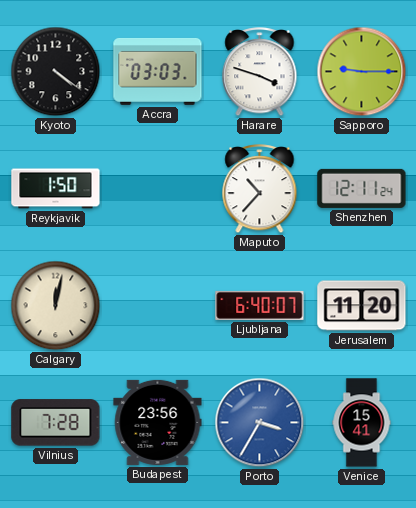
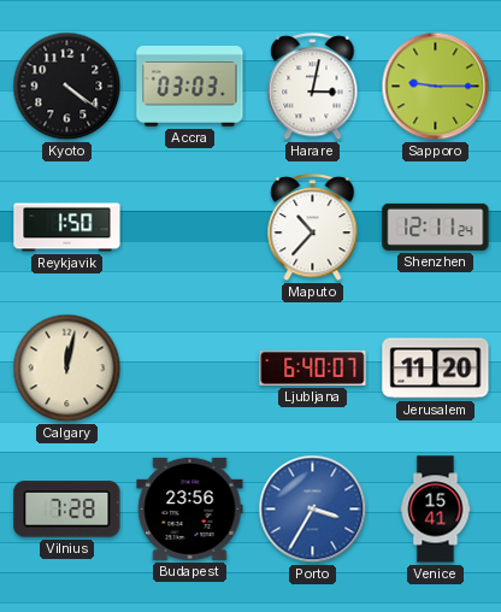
Harare: 3:48 -> 3:02 (313, 87)
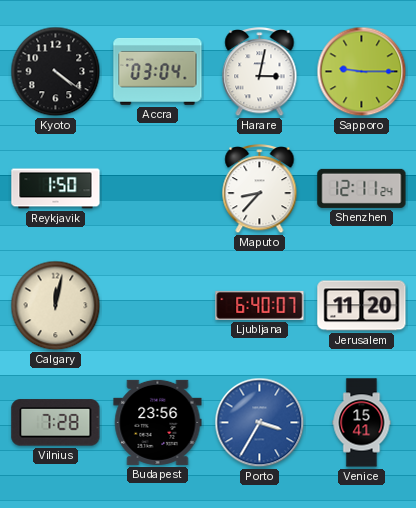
Accra: 03:03 -> 03:04 (158, 71)
Maputo: 10:37 -> 8:37 (260, 189)
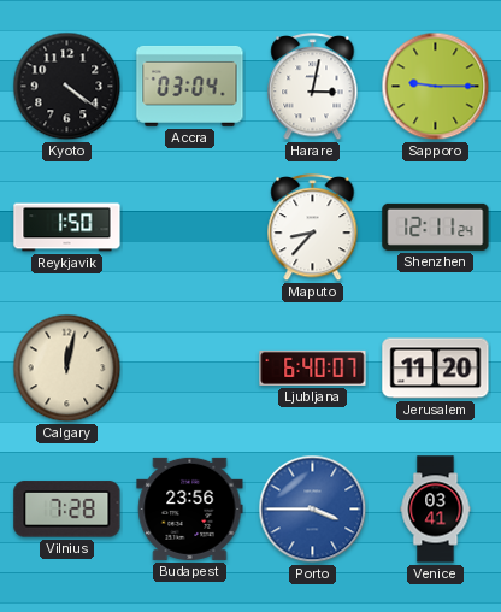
Porto: 3:35 -> 3:45 (313, 510)
Venice: 15:41 -> 03:41 (436, 510)
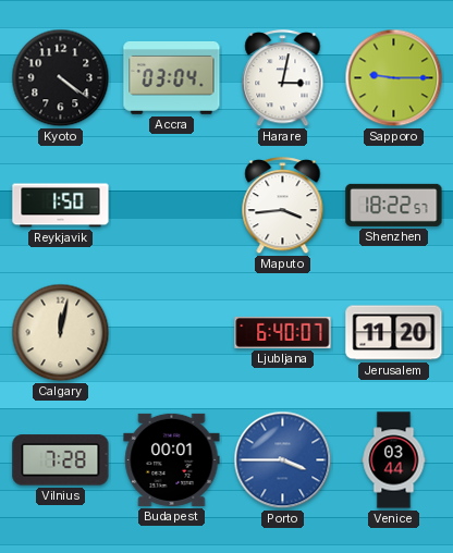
Maputo: 8:37 -> 3:44 (283, 206)
Shenzhen: 12:11 -> 18:22 (394, 205)
Budapest: 23:56 -> 00:01 (172, 459)
Venice: 03:41 -> 03:44 (394, 460)
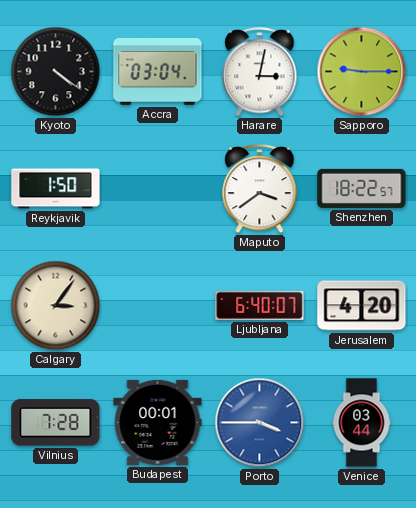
Maputo: 3:44 -> 3:39 (260, 189)
Calgary: 12:02 -> 3:06 (56, 306)
Jerusalem: 11:20 -> 4:20 (362, 306)
